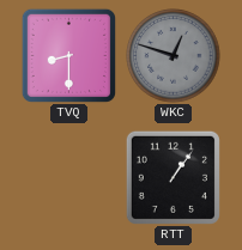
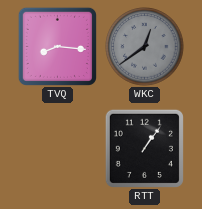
TVQ: 8:30 -> 8:16 (57, 46)
WKC: 12:48 -> 12:39 (145, 47)
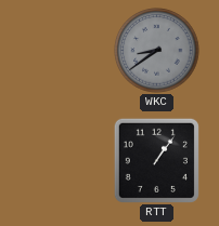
TVQ: 8:16 -> none (57, 46)
WKC: 12:39 -> 8:39 (157, 51)
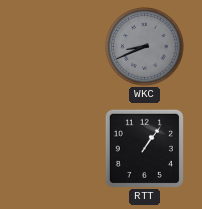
WKC: 8:39 -> 8:41 (145, 47)
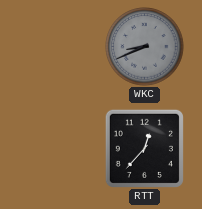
RTT: 1:06 -> 12:37 (144, 148)
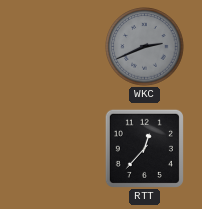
WKC: 8:41 -> 2:41 (145, 47)
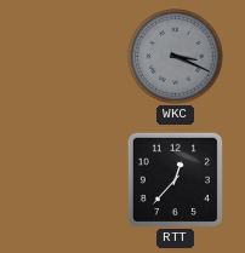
WKC: 2:41 -> 3:19 (176, 57)
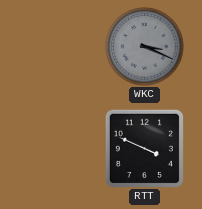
RTT: 12:37 -> 3:49 (144, 148)
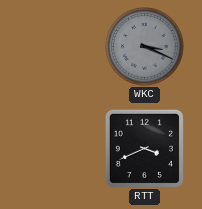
RTT: 3:49 -> 3:41 (144, 148)
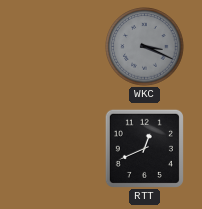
RTT: 3:41 -> 12:41 (144, 148)
